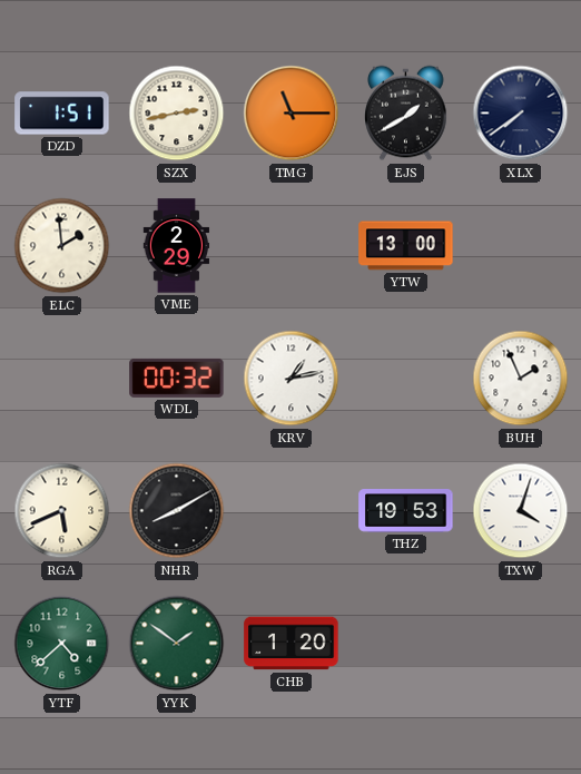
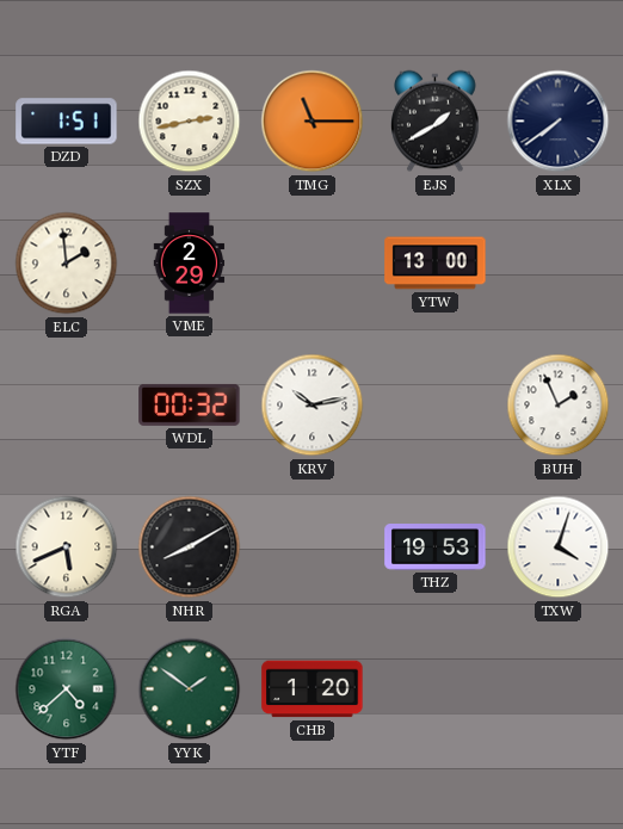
KRV: 1:13 -> 10:13 (313, 406)
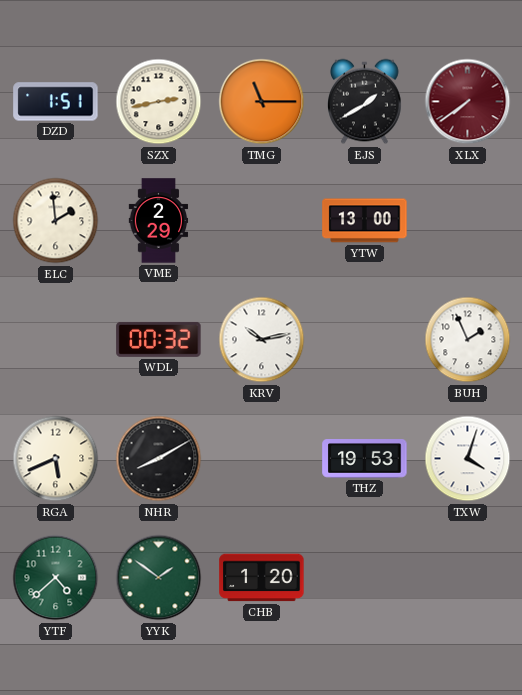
XLX dial: navy -> burgundy (468, 102)
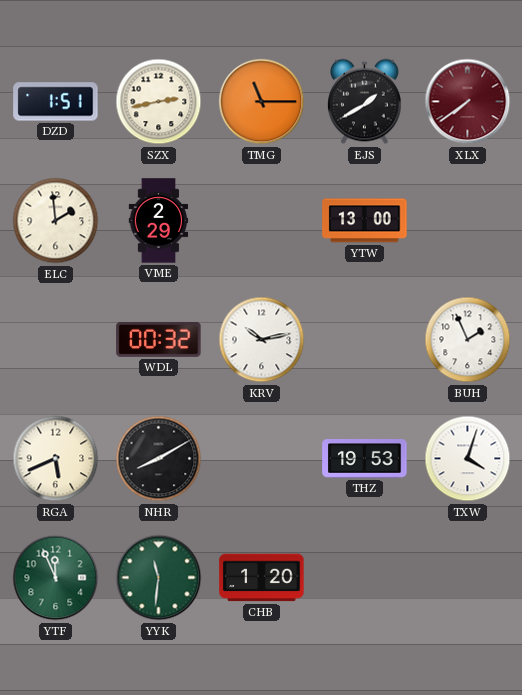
YTF: 4:38 -> 11:56 (56, 578)
YYK: 1:51 -> 11:31 (159, 578)
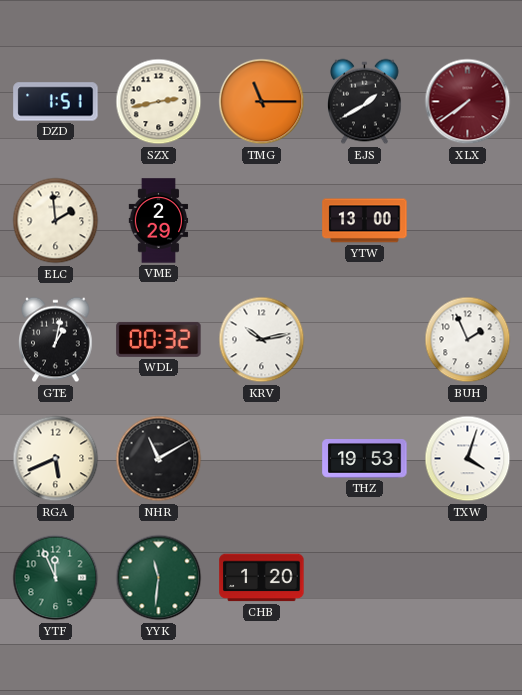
GTE: none -> 1:02 (56, 340)
NHR: 8:10 -> 11:10 (159, 459)
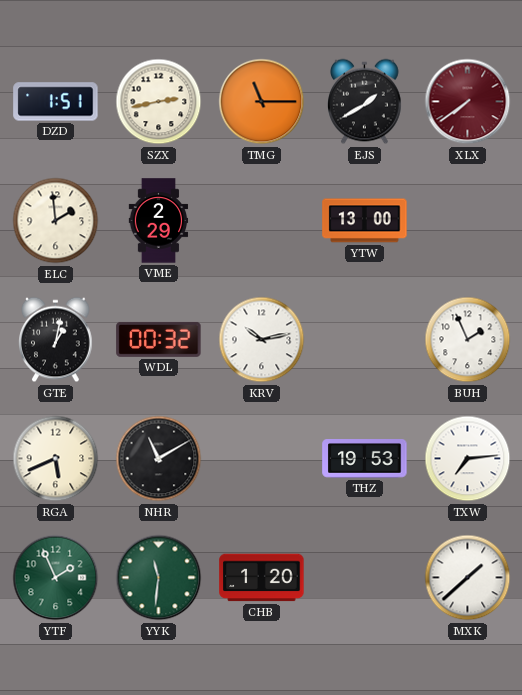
TXW: 4:03 -> 7:14 (468, 459)
YTF: 11:56 -> 1:56 (56, 578)
MXK: none -> 1:38 (468, 578)
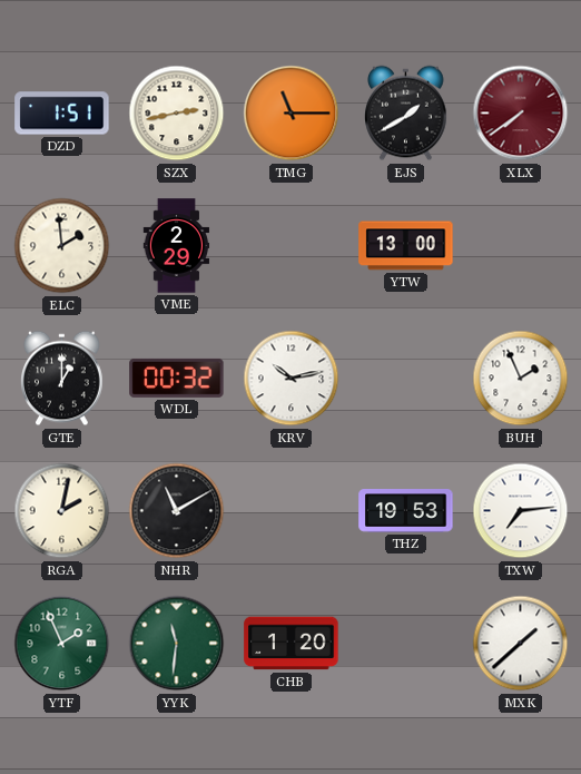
GTE: 1:02 -> 1:00 (62, 379)
RGA: 5:41 -> 2:02 (62, 511)
